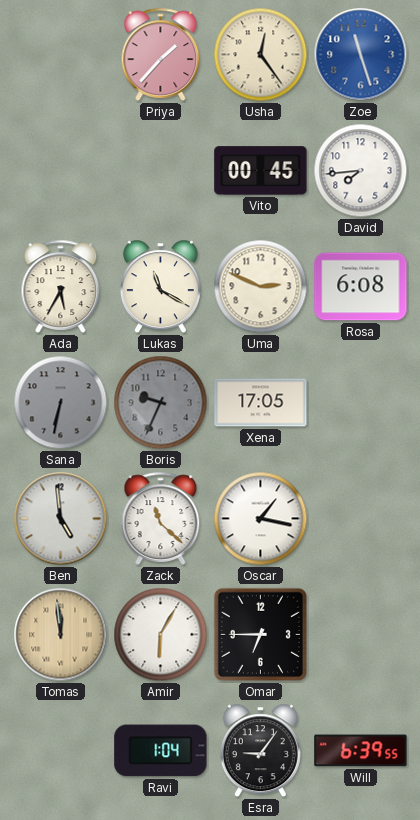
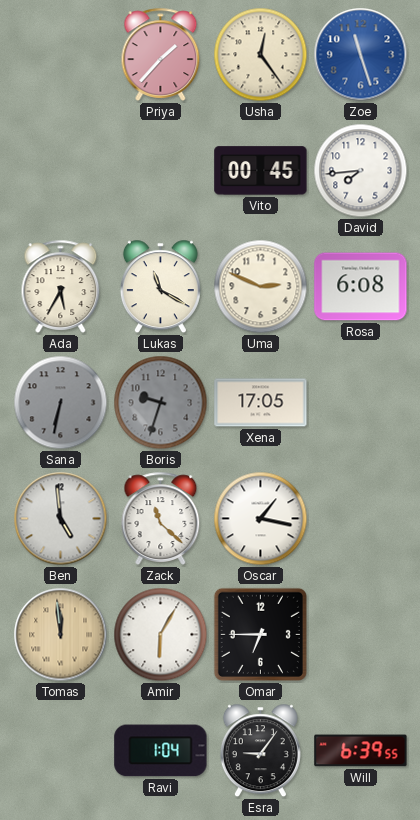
Boris: 9:34 -> 9:33 (161, 403)
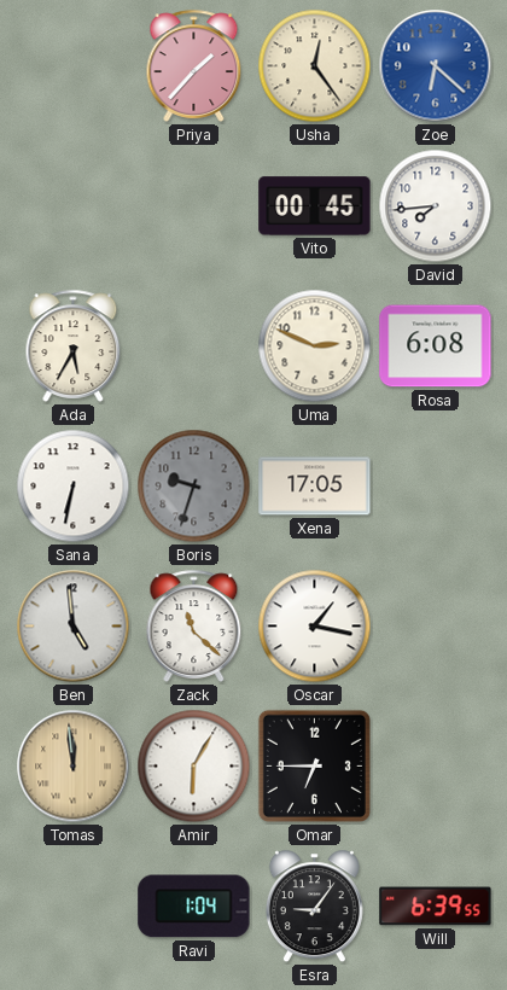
Zoe: 11:27 -> 6:22 (436, 66)
Lukas: 11:20 -> none (160, 287)
Sana dial: grey -> white (74, 487)
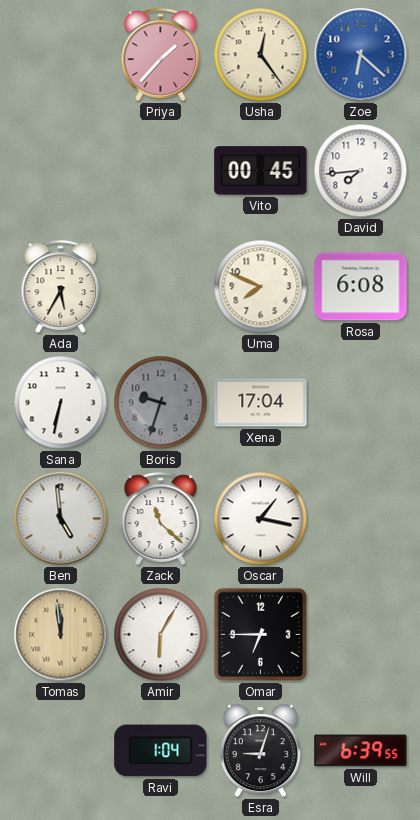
Uma: 2:49 -> 7:49 (261, 287)
Xena: 17:05 -> 17:04 (261, 403)
Esra: 9:06 -> 9:03 (260, 751)
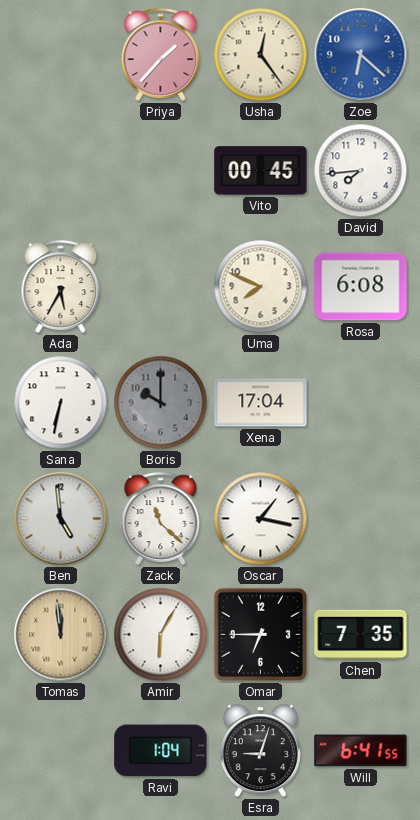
Boris: 9:33 -> 10:00 (161, 403)
Chen: none -> 7:35 (361, 635)
Will: 6:39 -> 6:41 (361, 751)
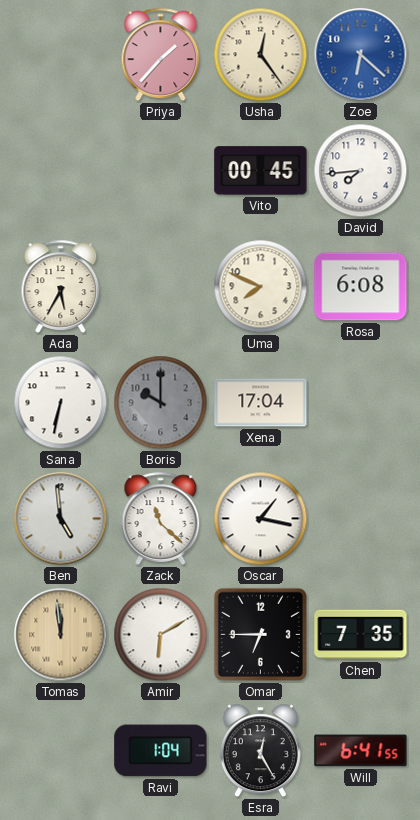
Amir: 6:05 -> 6:10 (161, 635)
Esra: 9:03 -> 12:25 (260, 751)
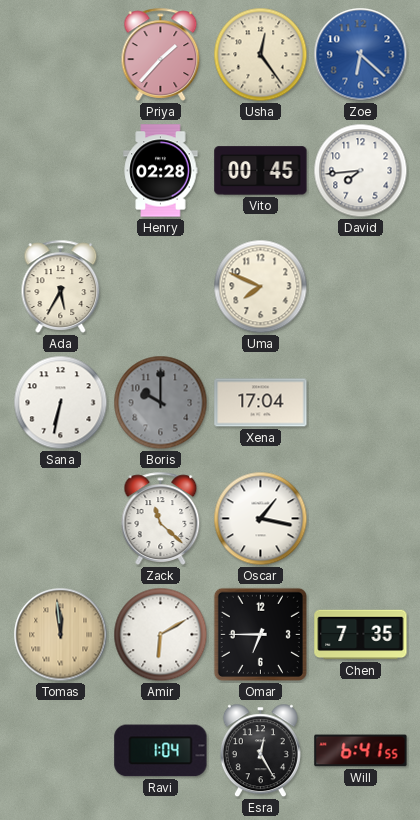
Henry: none -> 02:28 (161, 171)
Rosa: 6:08 -> none (361, 287)
Ben: 4:59 -> none (61, 519)
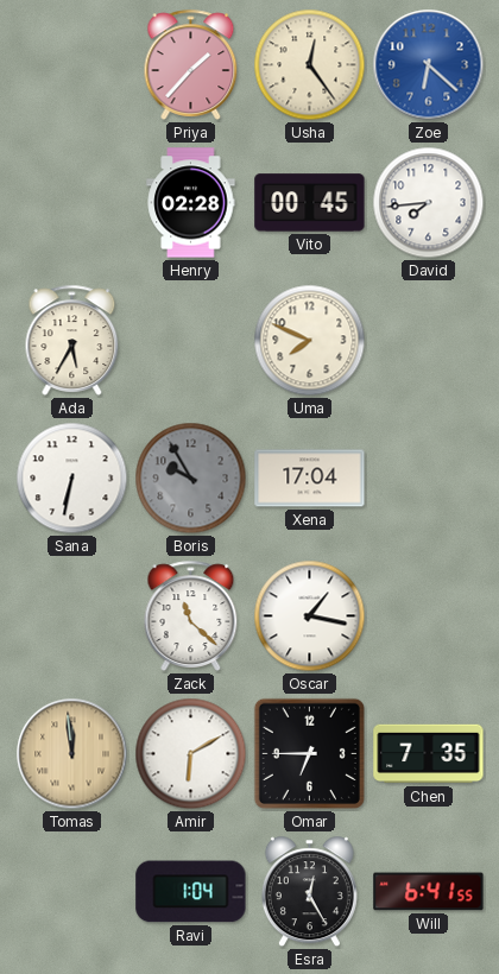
Boris: 10:00 -> 9:55 (191, 479)
